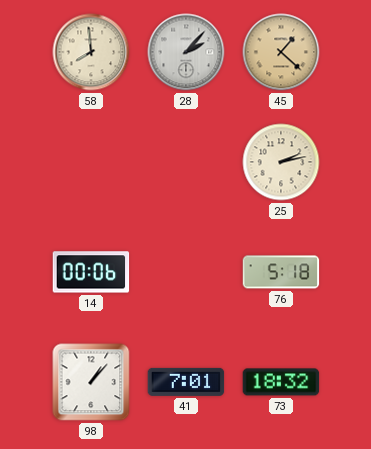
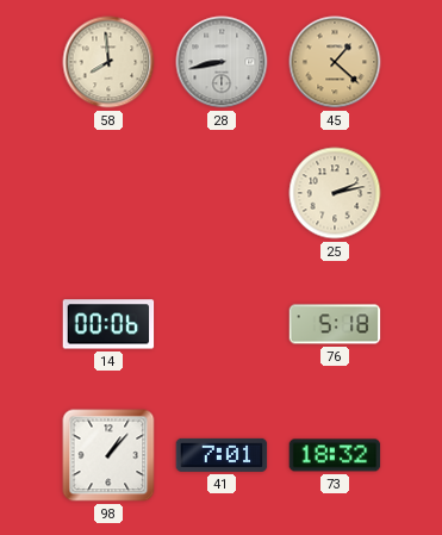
28: 2:07 -> 8:43 (222, 62)
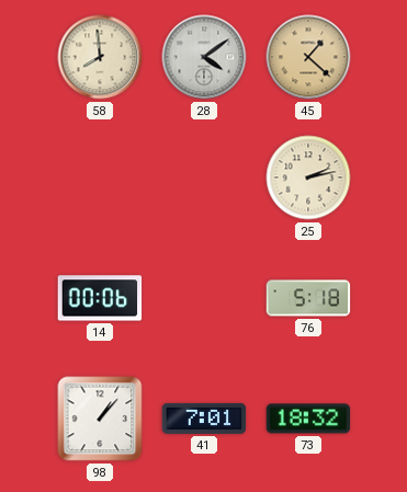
28: 8:43 -> 4:09 (204, 57)
